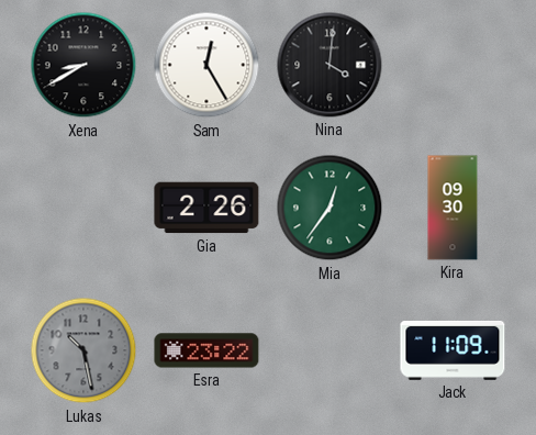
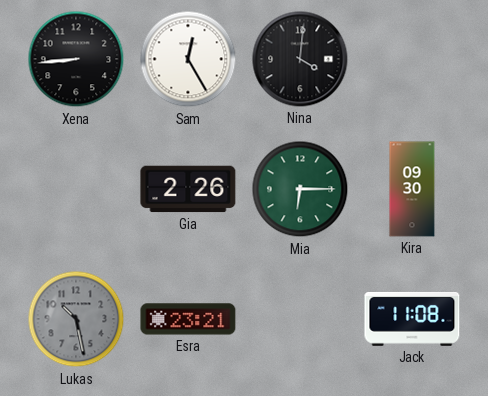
Xena: 8:40 -> 8:44 (76, 59)
Mia: 12:36 -> 6:15 (300, 189)
Esra: 23:22 -> 23:21 (188, 319)
Jack: 11:09 -> 11:08 (412, 319)
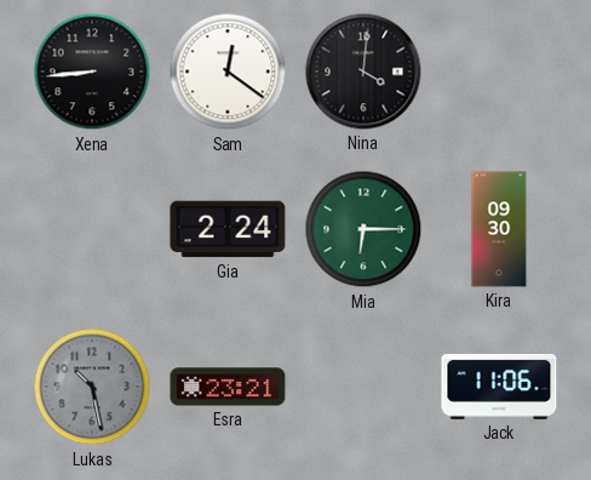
Sam: 12:25 -> 12:21 (228, 72)
Gia: 2:26 -> 2:24 (228, 229)
Jack: 11:08 -> 11:06 (499, 387)
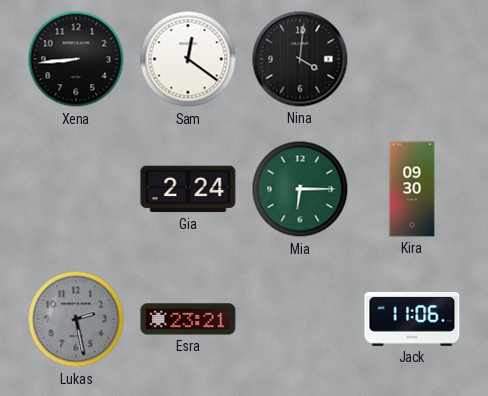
Lukas: 10:28 -> 2:28 (76, 319)
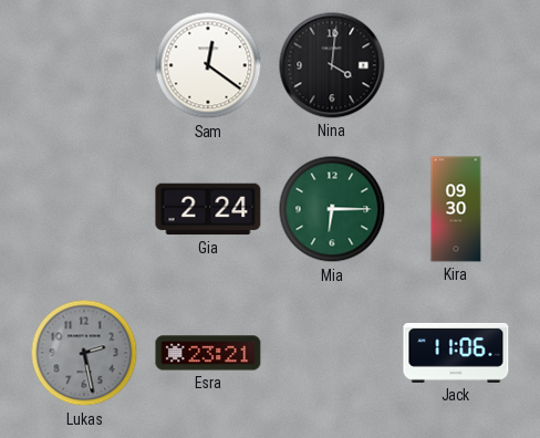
Xena: 8:44 -> none (76, 59)
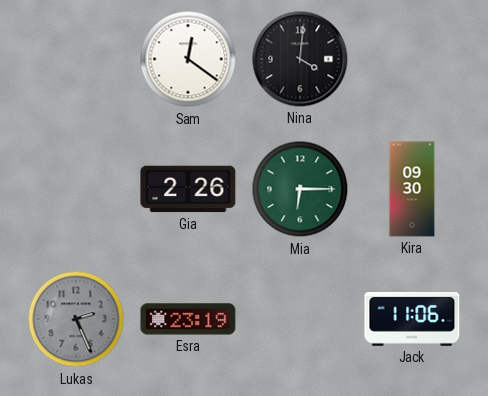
Gia: 2:24 -> 2:26 (188, 189)
Lukas: 2:28 -> 2:26 (76, 319)
Esra: 23:21 -> 23:19 (188, 319)
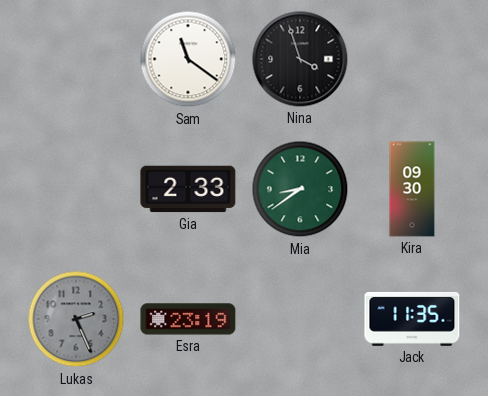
Sam: 12:21 -> 11:21 (188, 59)
Nina: 4:01 -> 3:57 (300, 59)
Gia: 2:26 -> 2:33 (188, 189)
Mia: 6:15 -> 8:39 (300, 189)
Jack: 11:06 -> 11:35 (412, 319)
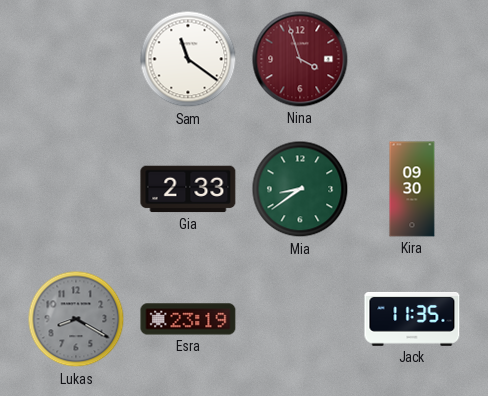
Nina dial: black -> burgundy (300, 59)
Lukas: 2:26 -> 8:20 (76, 319)
